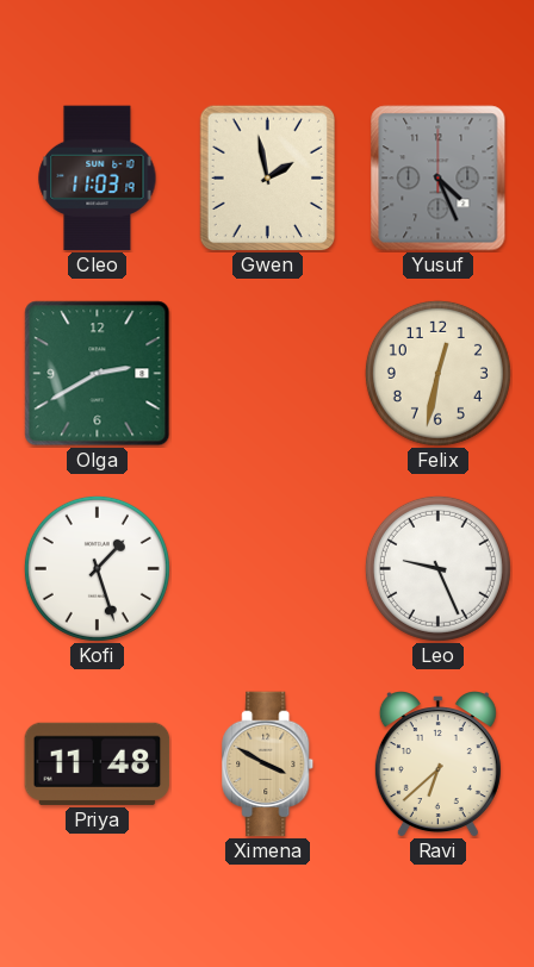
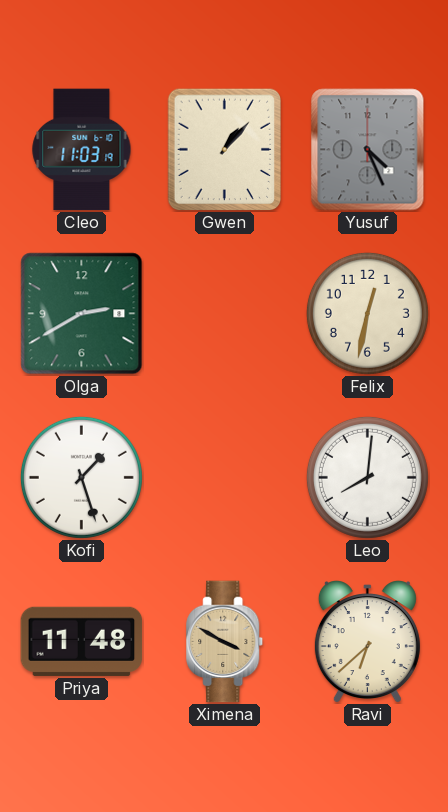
Gwen: 1:58 -> 1:07 (225, 149)
Leo: 9:26 -> 8:01 (367, 477)
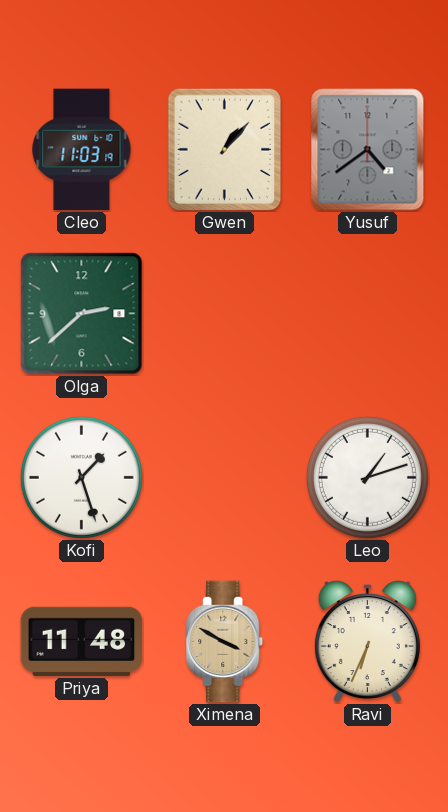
Yusuf: 4:26 -> 4:39 (368, 150)
Olga: 2:40 -> 2:38 (82, 314)
Felix: 12:32 -> none (367, 313)
Leo: 8:01 -> 1:12 (367, 477)
Ravi: 6:38 -> 6:34 (367, 642)
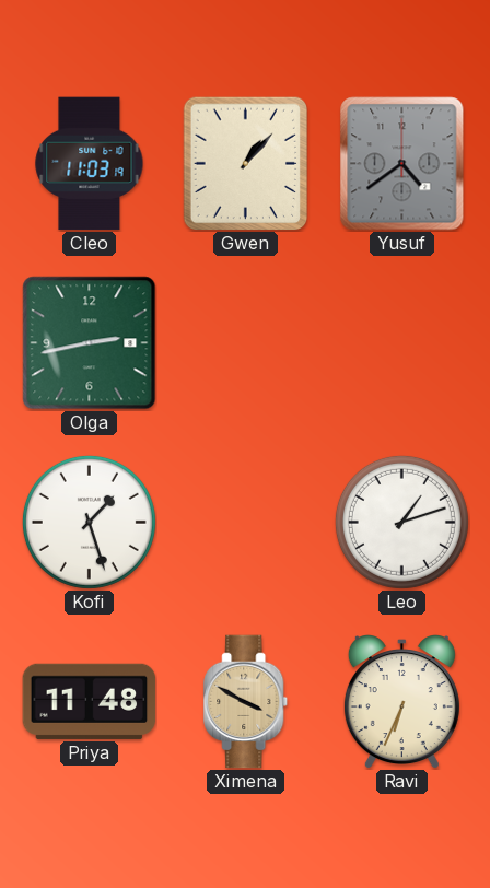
Olga: 2:38 -> 2:43 (90, 343)
